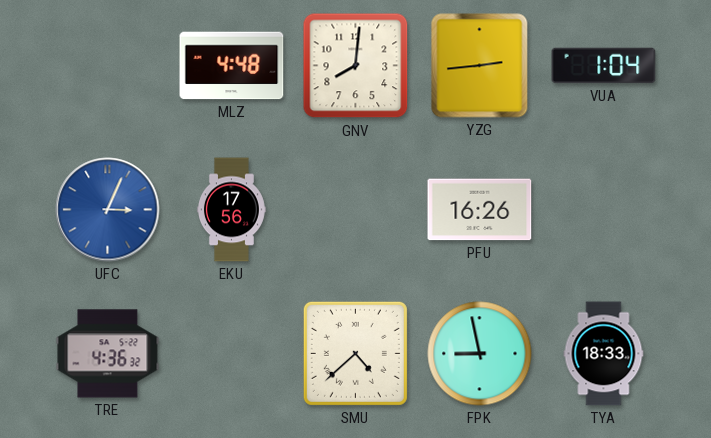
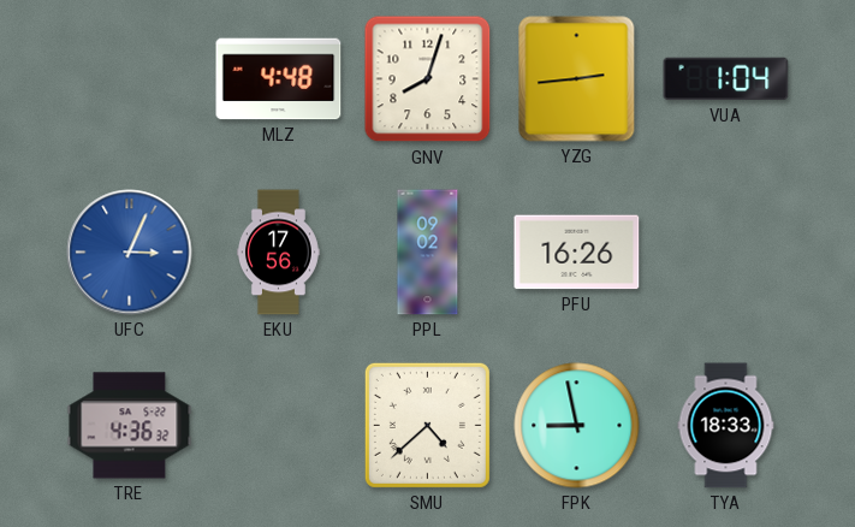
GNV: 8:01 -> 8:03 (428, 79)
PPL: none -> 09:02 (428, 253)
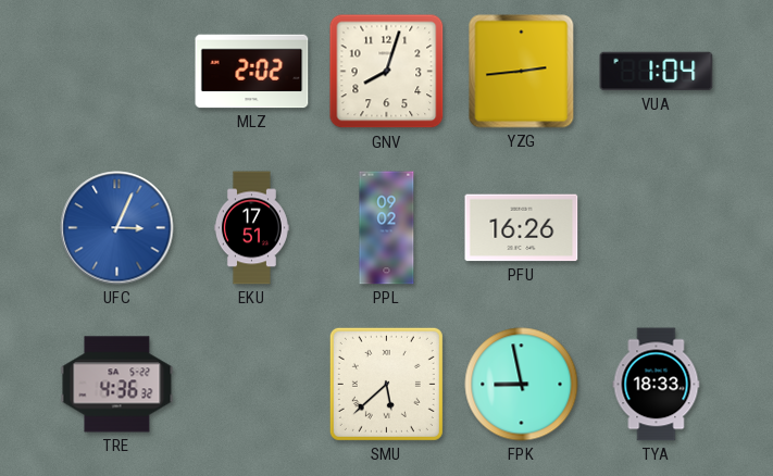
MLZ: 4:48 -> 2:02 (252, 72)
EKU: 17:56 -> 17:51 (251, 228)
SMU: 4:38 -> 5:38 (386, 384)
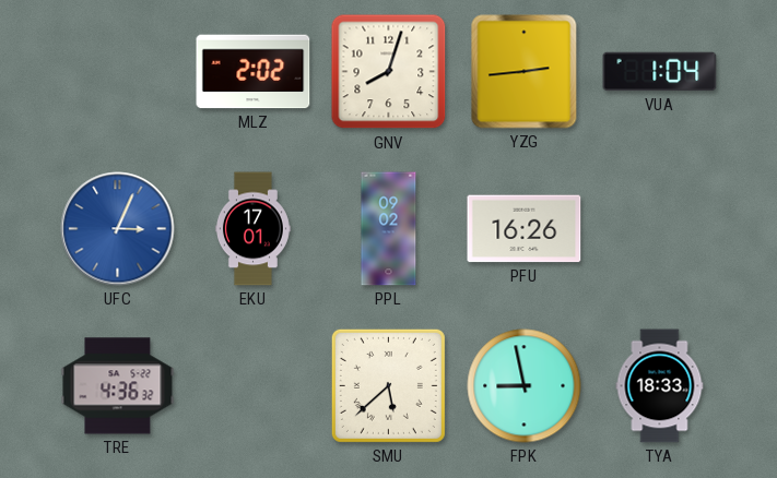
EKU: 17:51 -> 17:01 (252, 229)
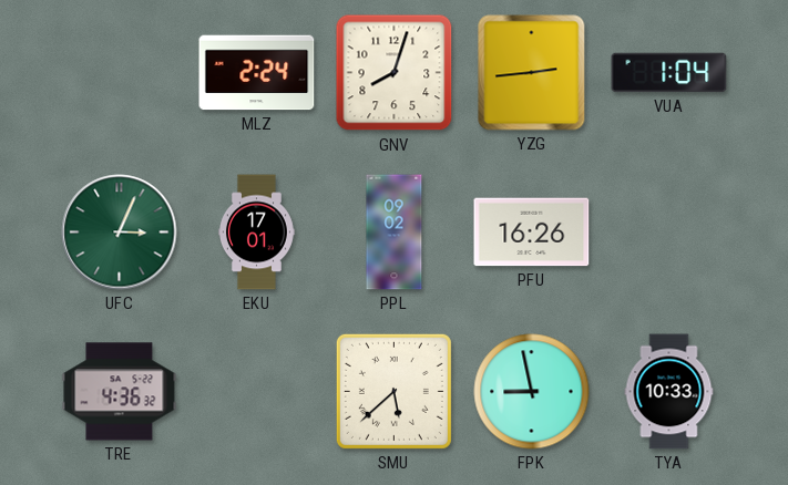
MLZ: 2:02 -> 2:24 (257, 73)
UFC dial: blue -> green (120, 233)
TYA: 18:33 -> 10:33 (669, 392)
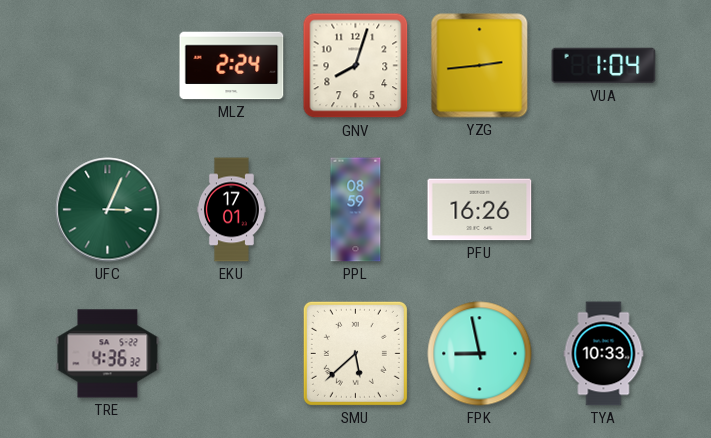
PPL: 09:02 -> 08:59 (356, 210)
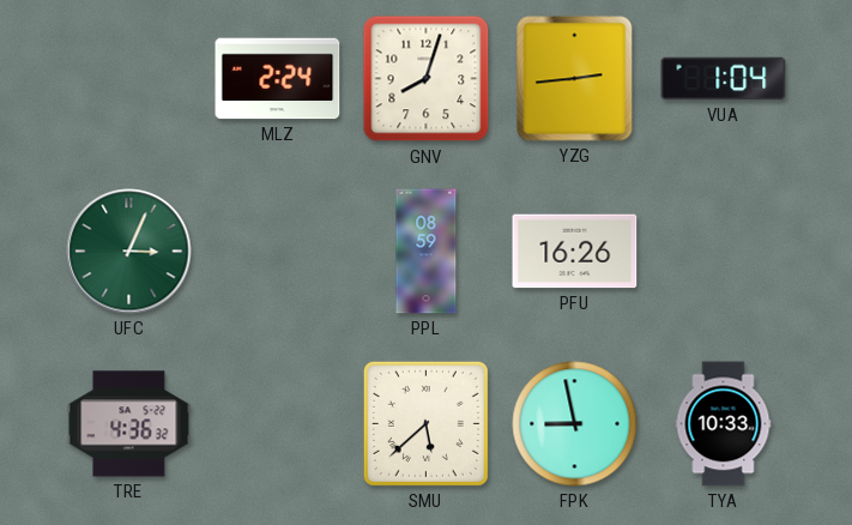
EKU: 17:01 -> none (231, 210)
